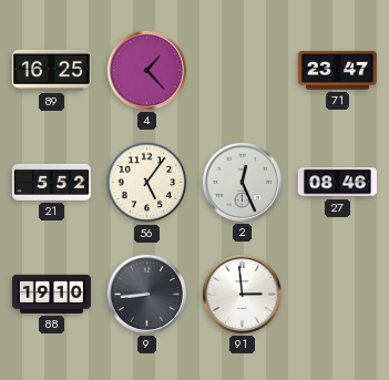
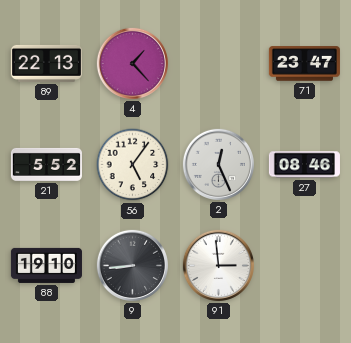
89: 16:25 -> 22:13 (46, 63)
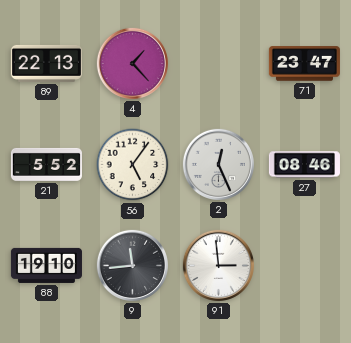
9: 8:44 -> 11:44 (132, 265)
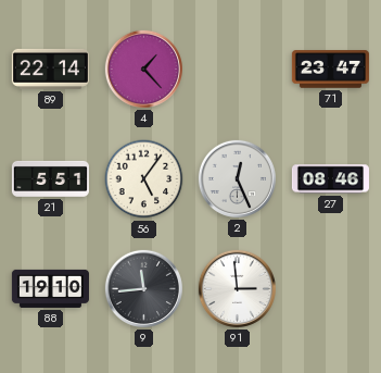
89: 22:13 -> 22:14 (50, 69)
21: 5:52 -> 5:51 (50, 178)
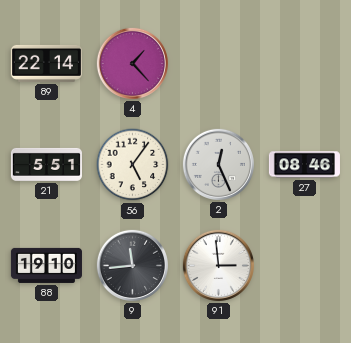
71: 23:47 -> none (330, 70)
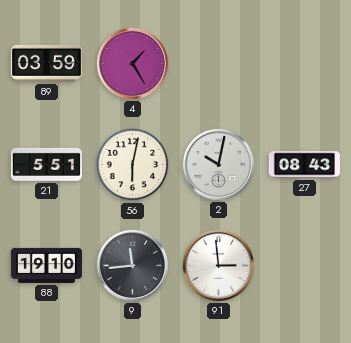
89: 22:14 -> 03:59 (46, 63)
4: 1:23 -> 1:25 (132, 63)
56: 5:06 -> 6:02 (133, 165)
2: 12:26 -> 10:02 (218, 164)
27: 08:46 -> 08:43 (304, 165)
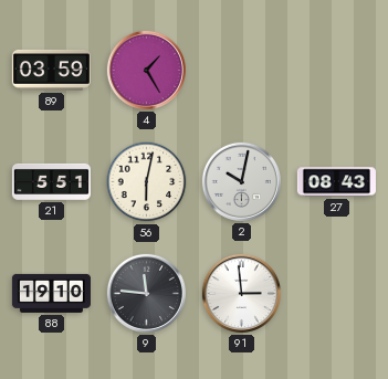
9: 11:44 -> 11:46 (146, 293)
